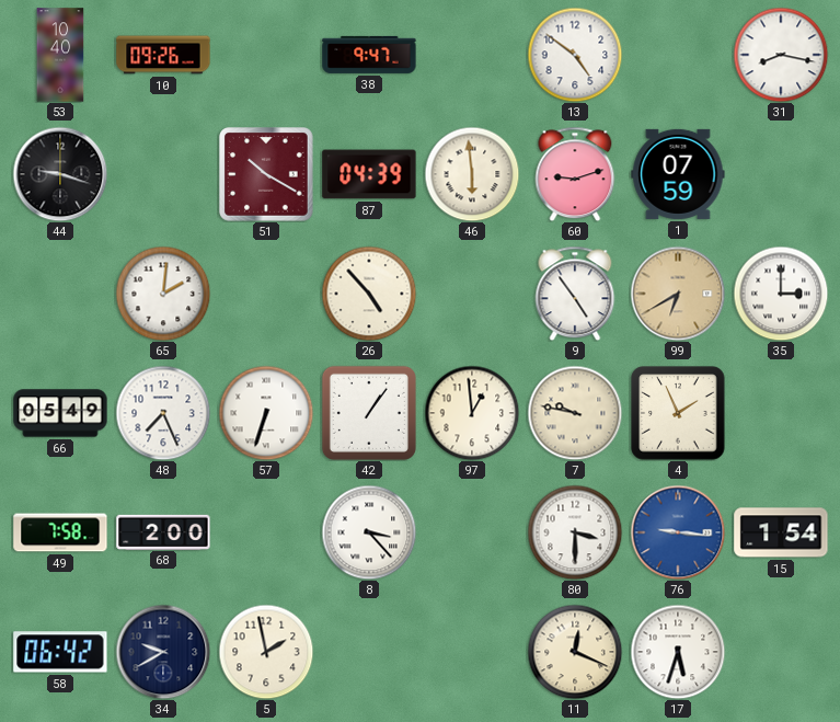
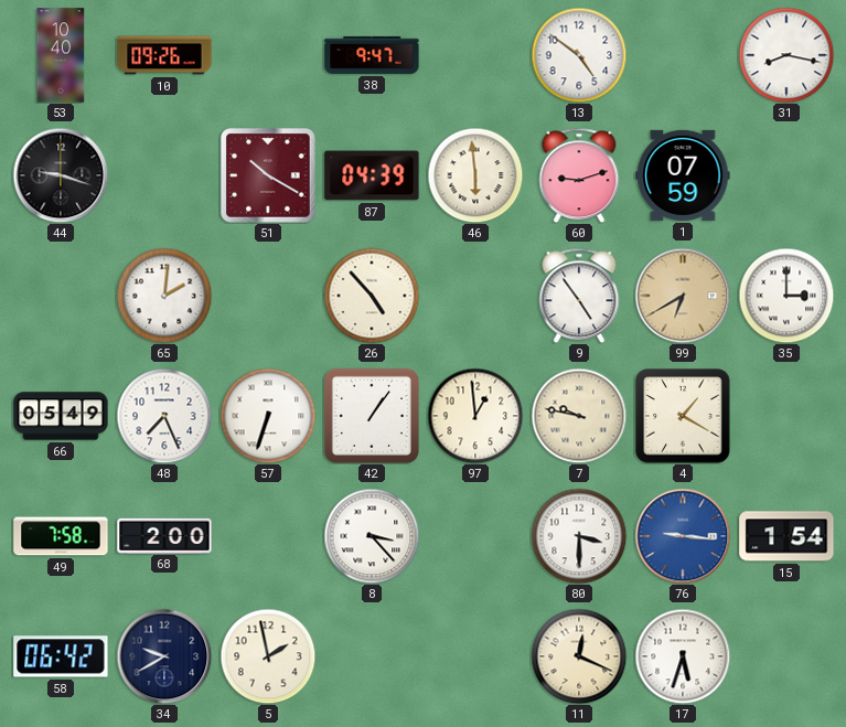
4: 1:56 -> 1:20 (683, 416)
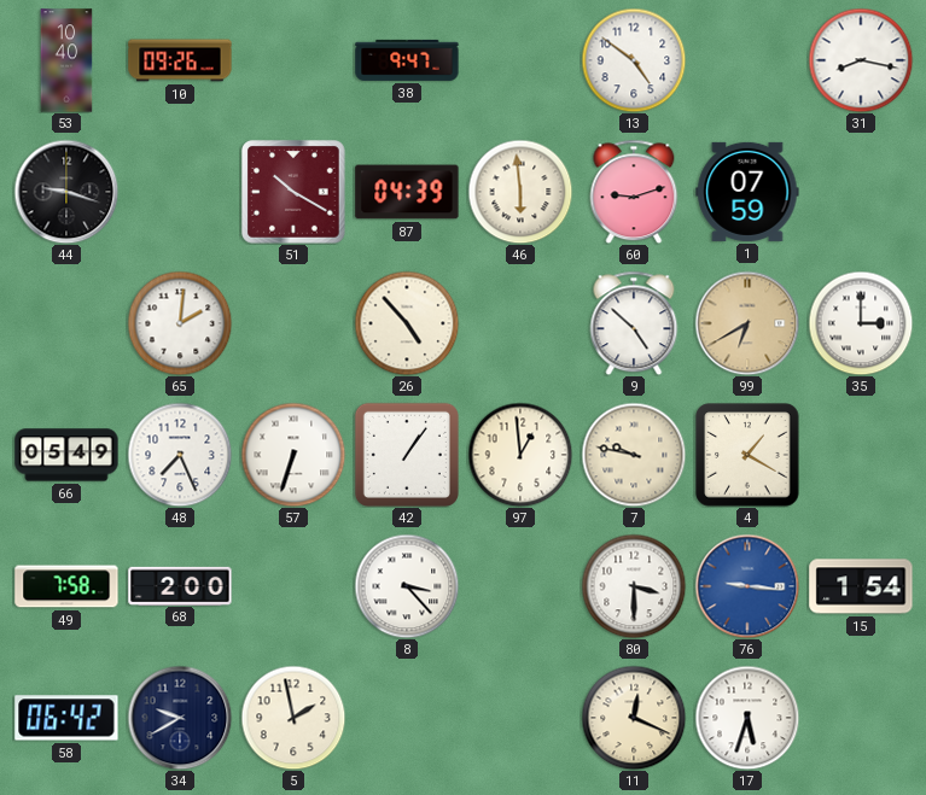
9: 4:54 -> 4:52 (634, 323)
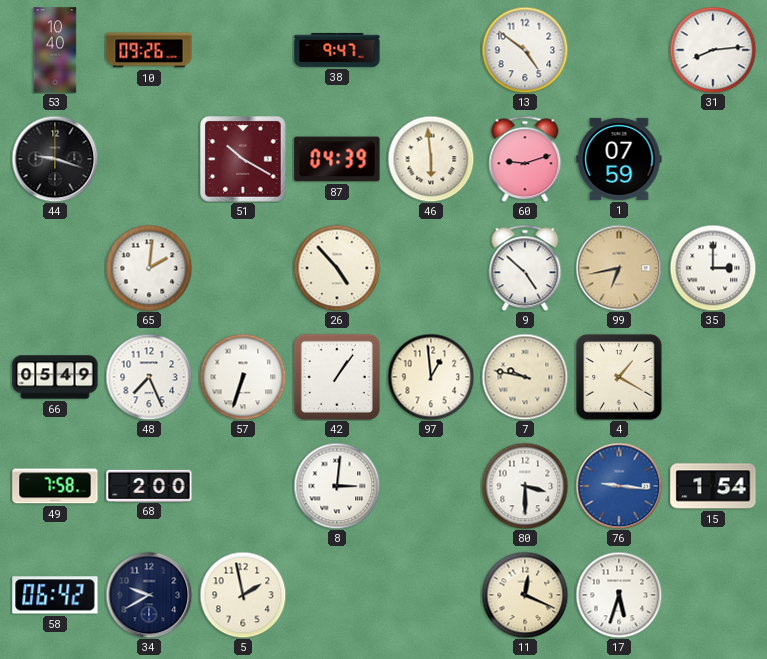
31: 8:17 -> 8:14 (713, 50)
99: 6:40 -> 6:43 (619, 268)
8: 3:23 -> 3:01 (337, 486)
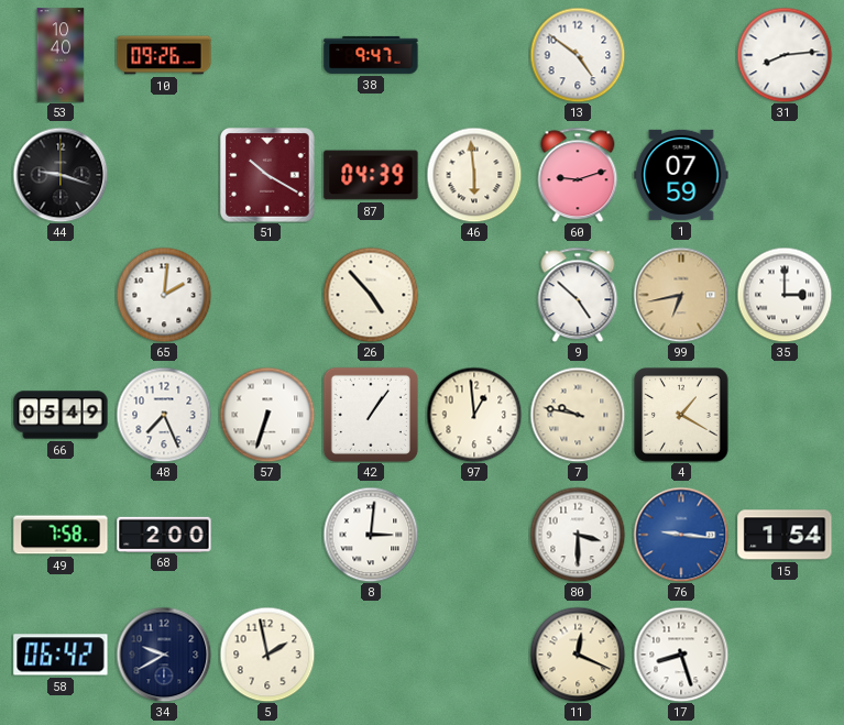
17: 5:33 -> 8:27 (681, 655)
